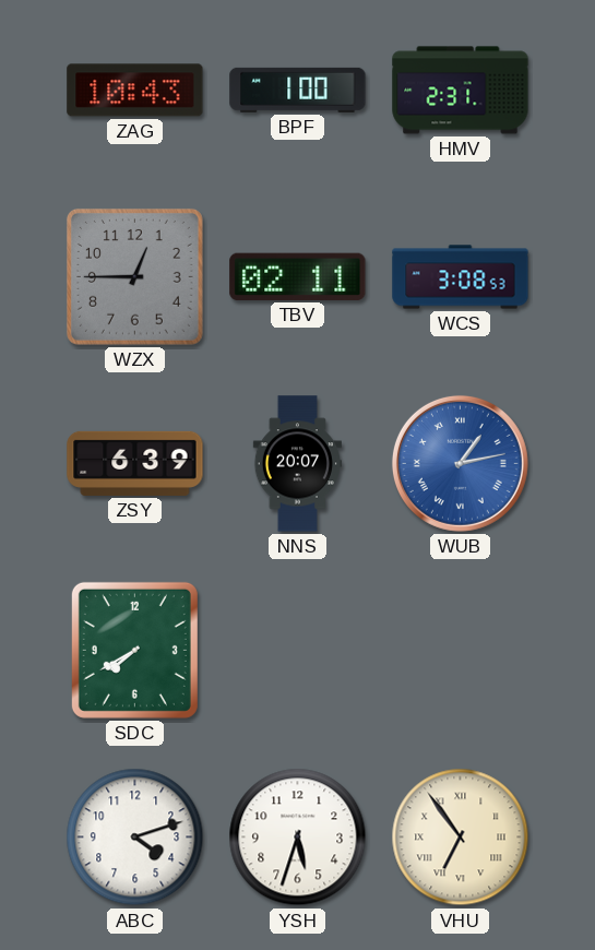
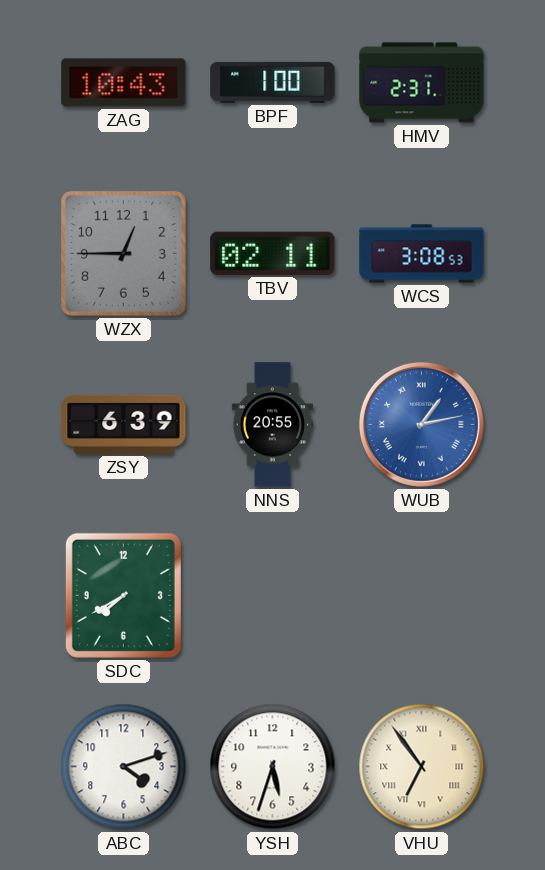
NNS: 20:07 -> 20:55 (272, 425)
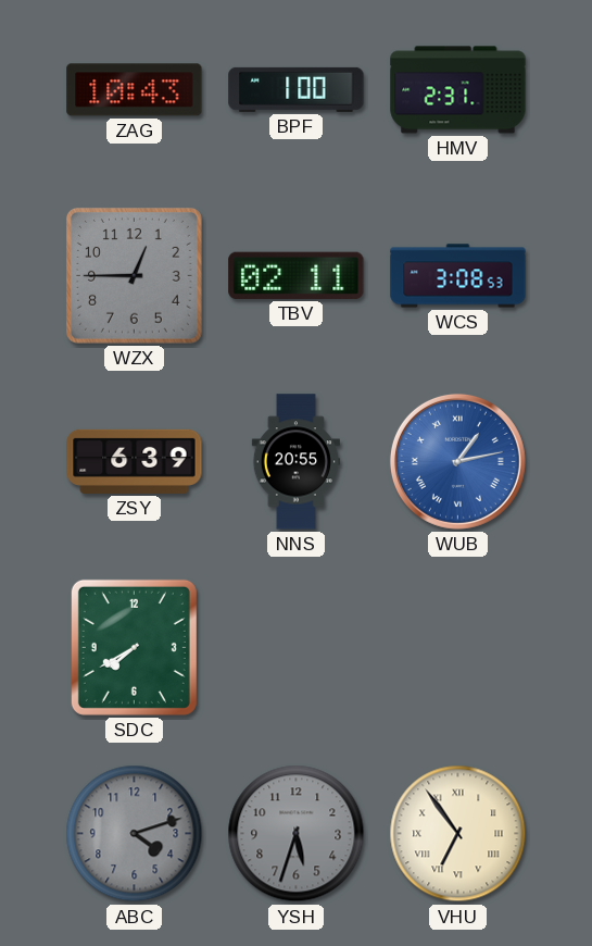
ABC dial: white -> grey (135, 834)
YSH dial: white -> grey (297, 834)
